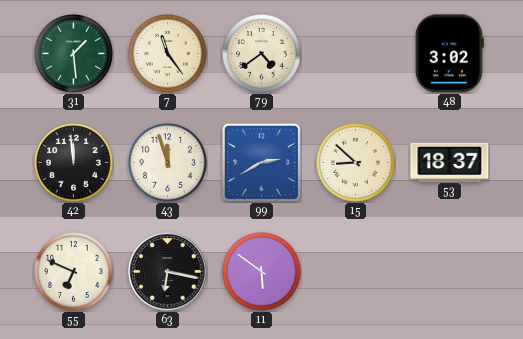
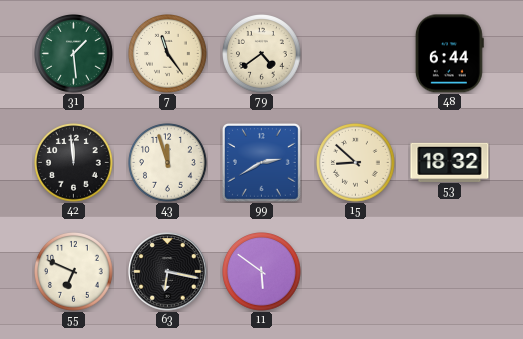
48: 3:02 -> 6:44 (449, 54)
53: 18:37 -> 18:32 (450, 162)
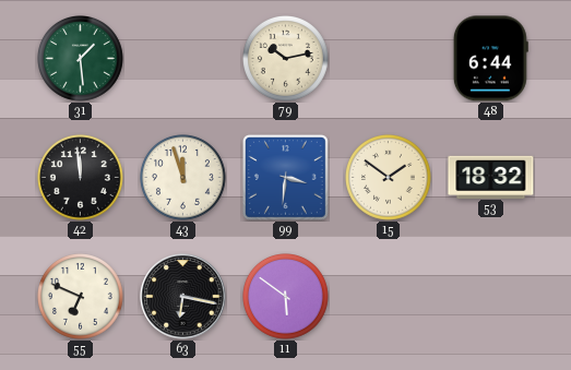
7: 11:24 -> none (168, 54)
79: 4:39 -> 10:13 (286, 59)
99: 2:40 -> 3:31 (286, 178)
15: 8:52 -> 1:51 (389, 178)
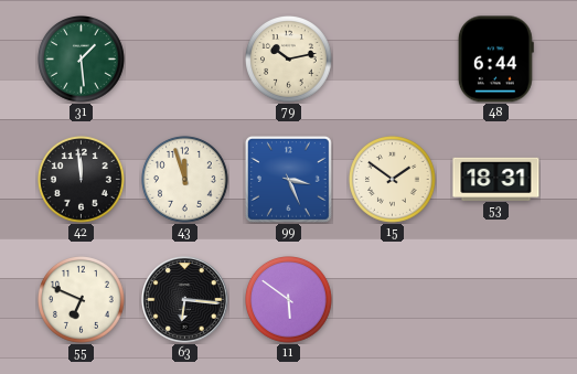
99: 3:31 -> 3:26 (289, 180)
53: 18:32 -> 18:31 (496, 179)
63: 6:17 -> 6:16 (185, 300)
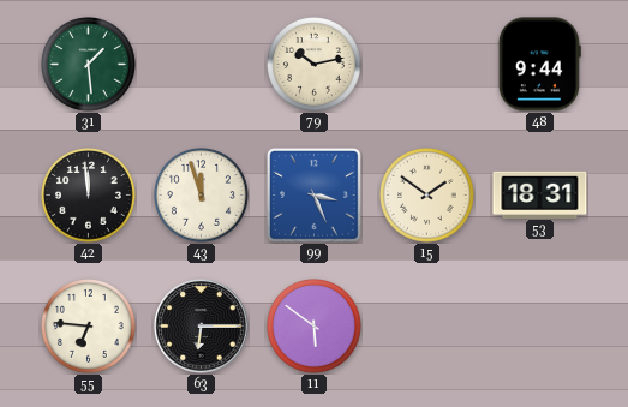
48: 6:44 -> 9:44 (539, 65)
55: 6:49 -> 6:46 (89, 327)
63: 6:16 -> 6:15 (202, 327)
